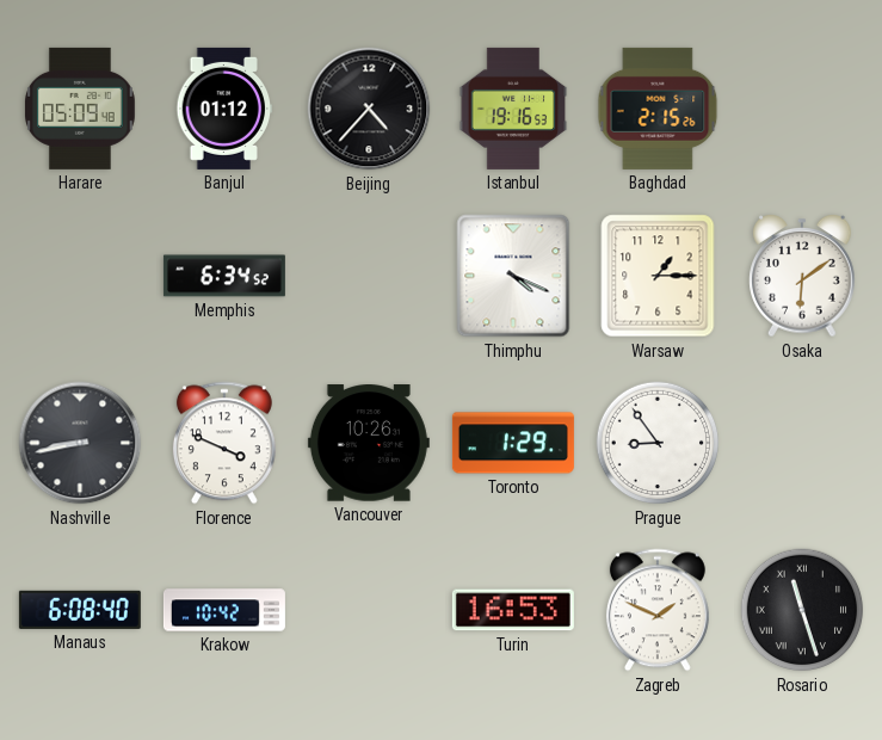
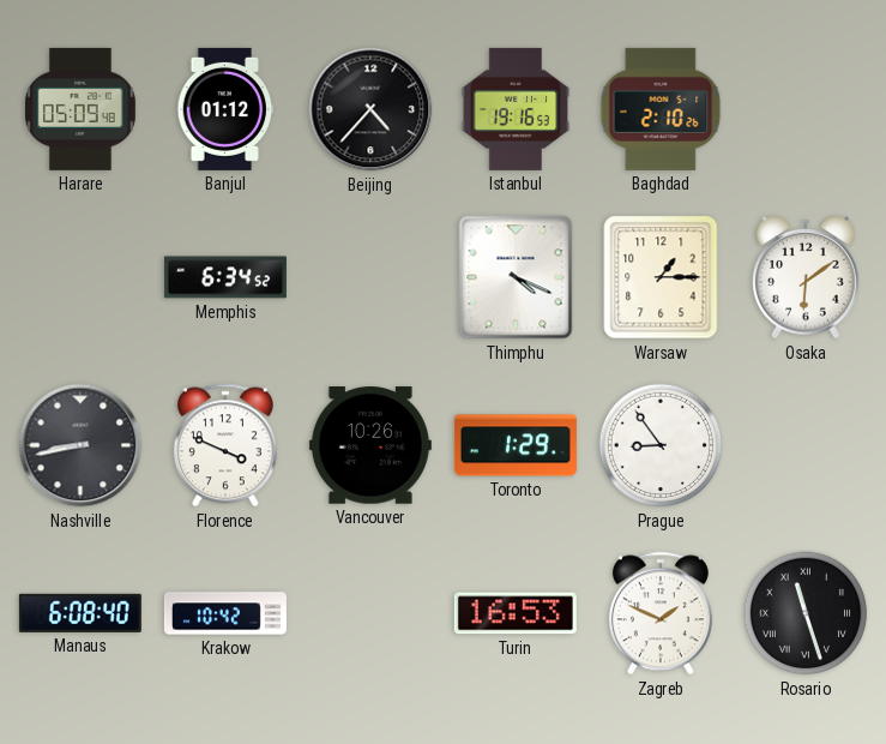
Baghdad: 2:15 -> 2:10 (661, 109)
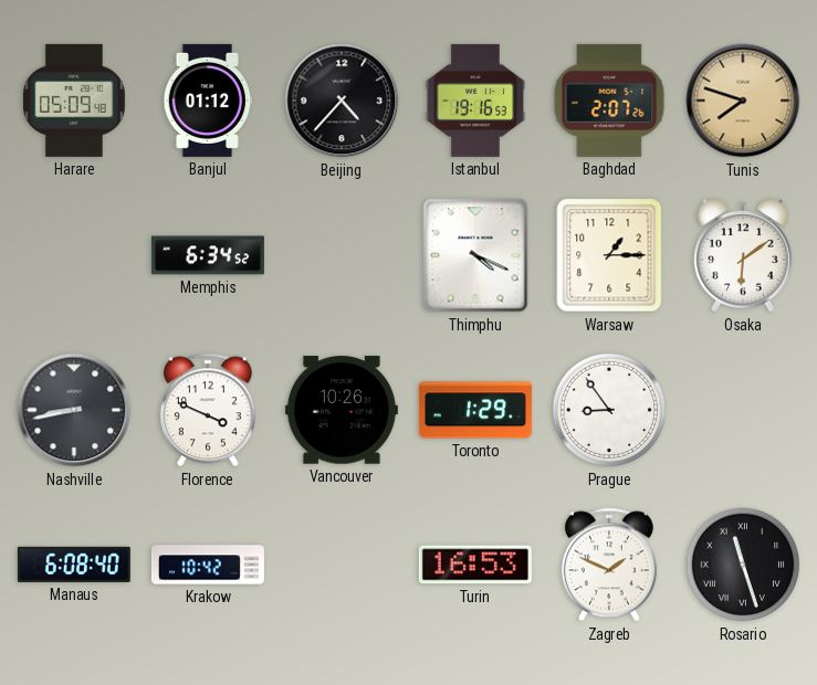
Baghdad: 2:10 -> 2:07 (609, 101)
Tunis: none -> 7:48 (743, 101)
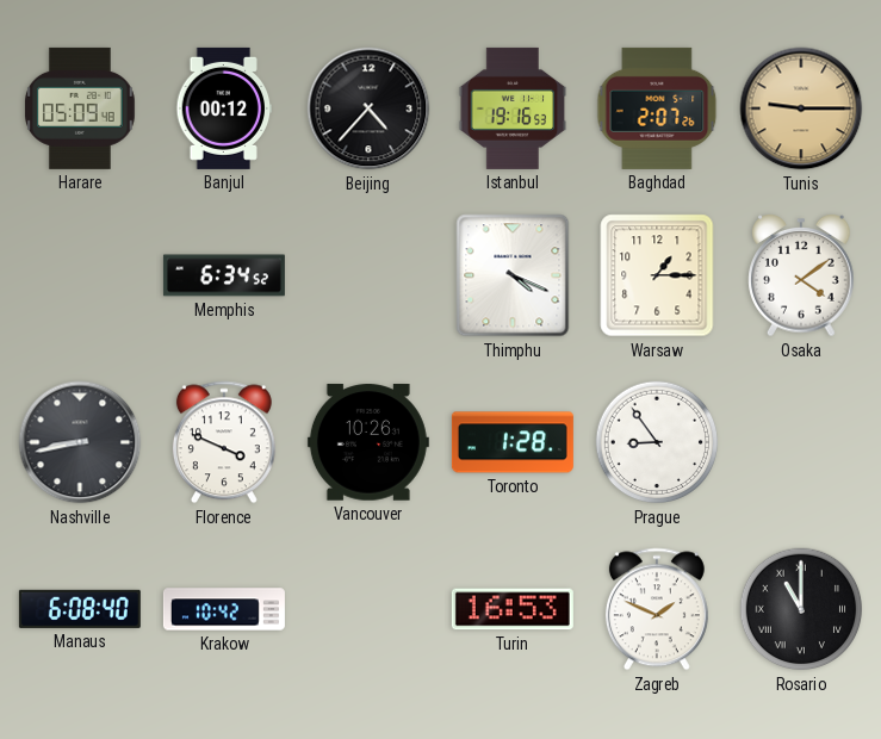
Banjul: 01:12 -> 00:12 (224, 108)
Tunis: 7:48 -> 9:15 (801, 108)
Osaka: 6:09 -> 4:09 (801, 277)
Toronto: 1:29 -> 1:28 (513, 442)
Rosario: 11:27 -> 11:00 (801, 609)
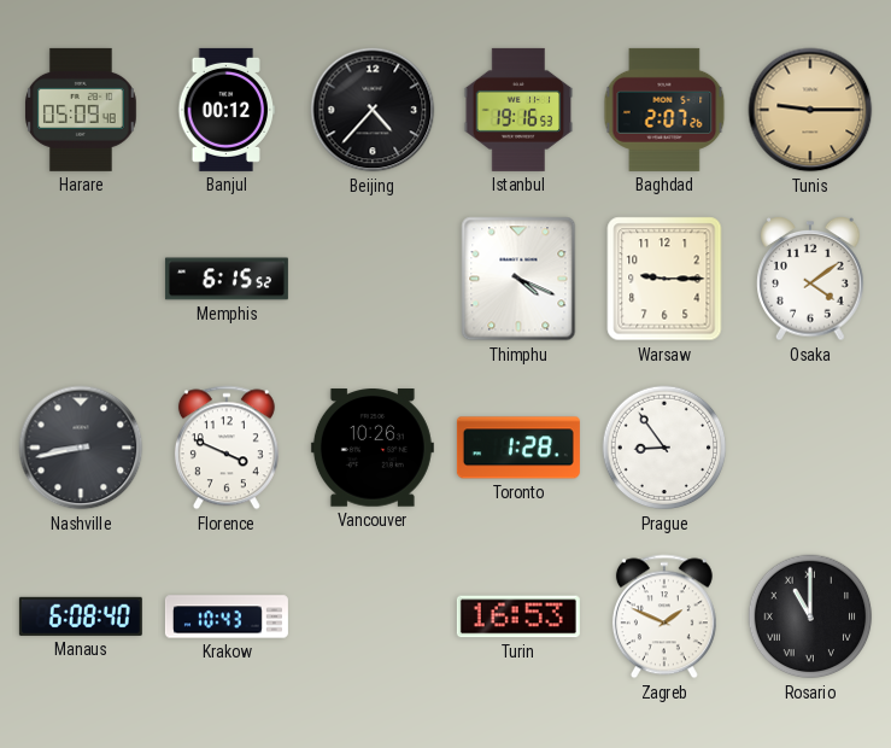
Memphis: 6:34 -> 6:15 (227, 279)
Warsaw: 1:15 -> 9:15 (664, 279)
Krakow: 10:42 -> 10:43 (227, 616)
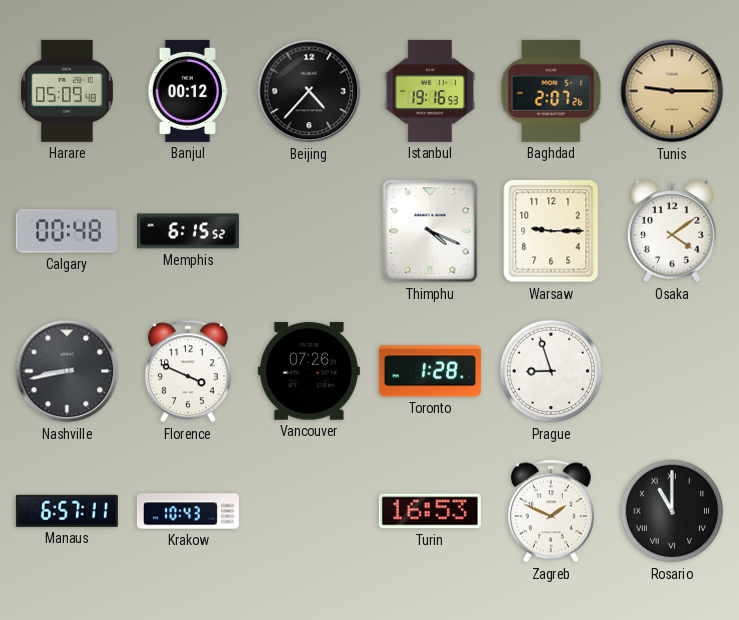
Calgary: none -> 00:48 (67, 231)
Vancouver: 10:26 -> 07:26 (309, 371)
Prague: 8:54 -> 8:57 (551, 371)
Manaus: 6:08 -> 6:57 (67, 511)
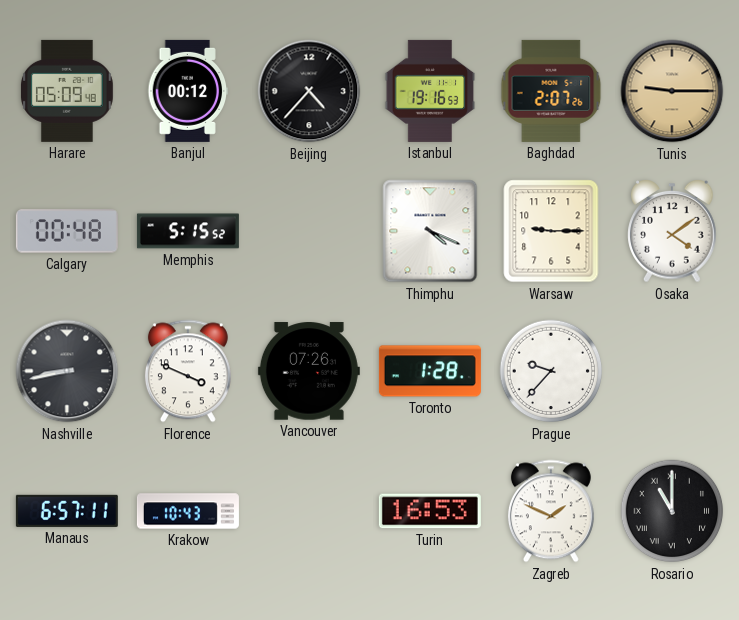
Memphis: 6:15 -> 5:15 (188, 231)
Prague: 8:57 -> 9:37 (551, 371)
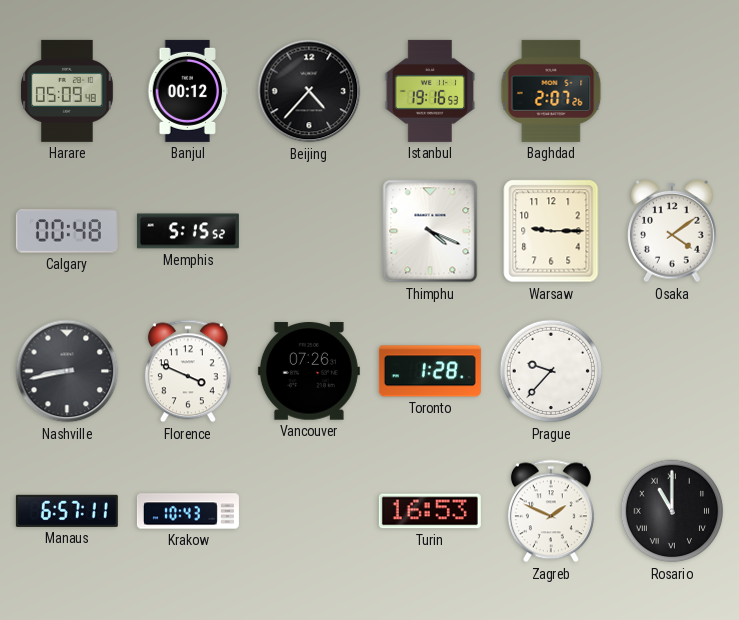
Tunis: 9:15 -> none (672, 91)
